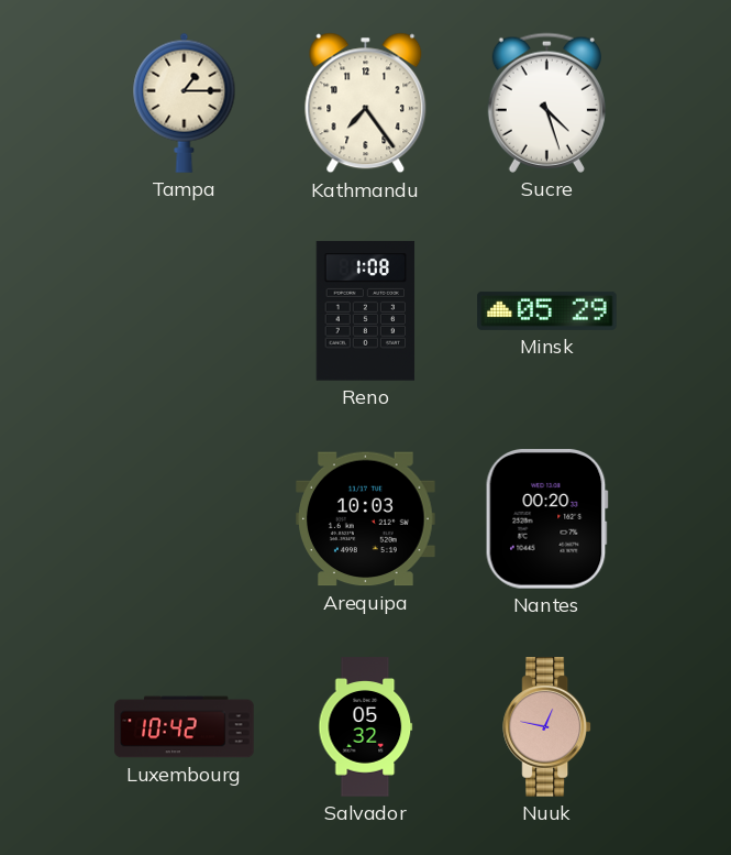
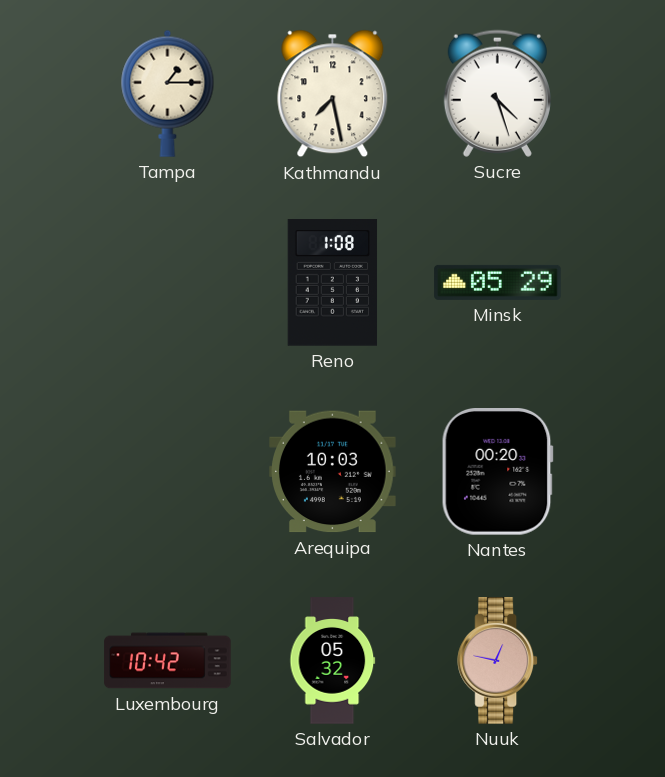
Kathmandu: 7:24 -> 7:28 (333, 94)
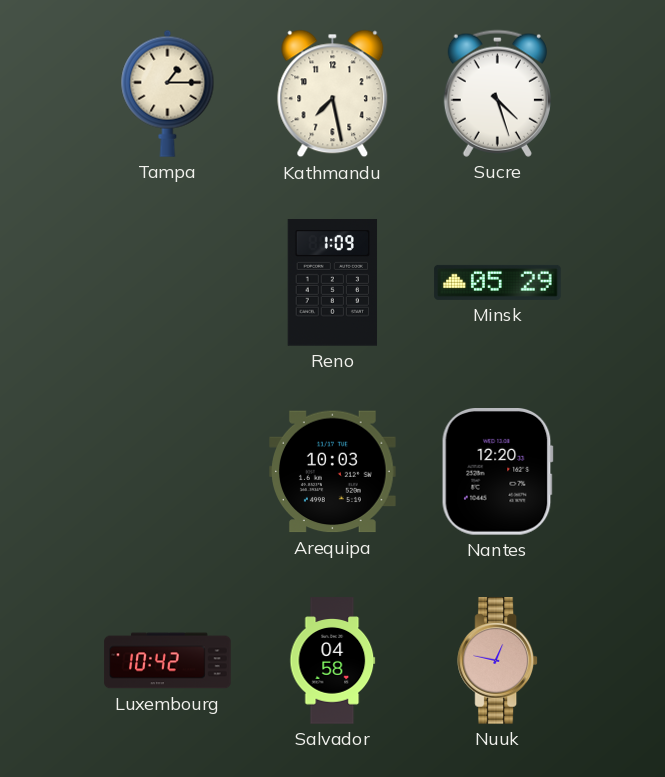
Reno: 1:08 -> 1:09 (333, 283)
Nantes: 00:20 -> 12:20 (497, 472)
Salvador: 05:32 -> 04:58 (333, 661)
